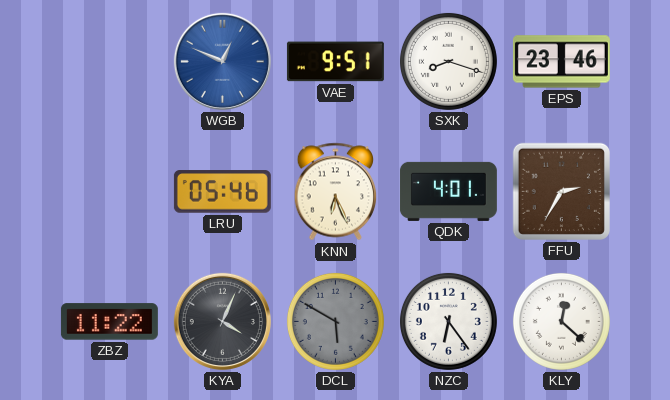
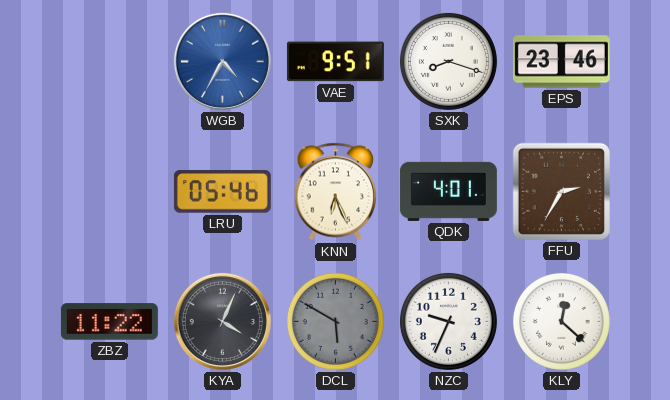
WGB: 12:49 -> 4:35 (222, 61)
NZC: 6:24 -> 9:34 (448, 321)
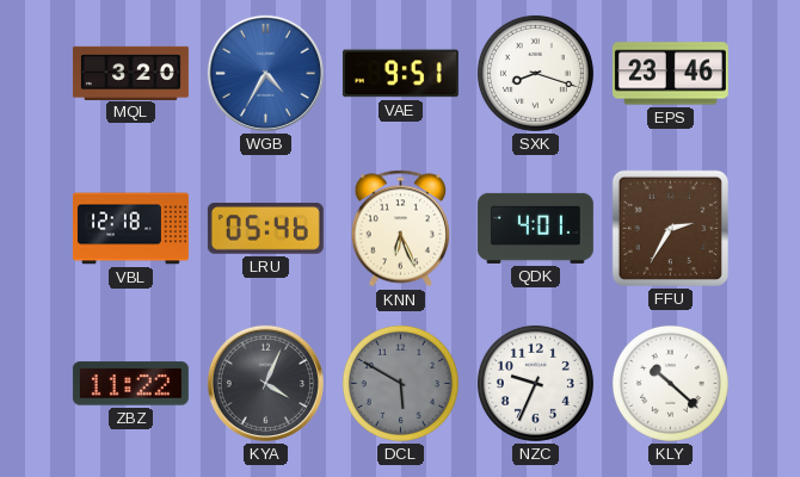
MQL: none -> 3:20 (130, 73)
VBL: none -> 12:18 (130, 229)
KLY: 12:22 -> 10:22 (670, 383)
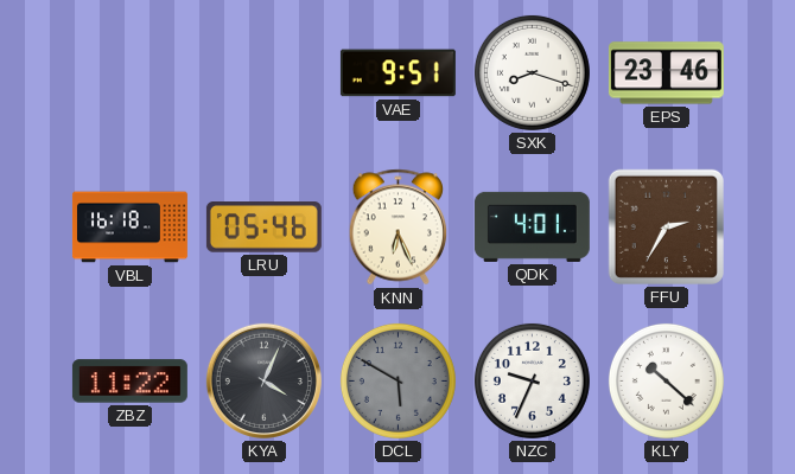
MQL: 3:20 -> none (130, 73)
WGB: 4:35 -> none (265, 73)
VBL: 12:18 -> 16:18 (129, 228)
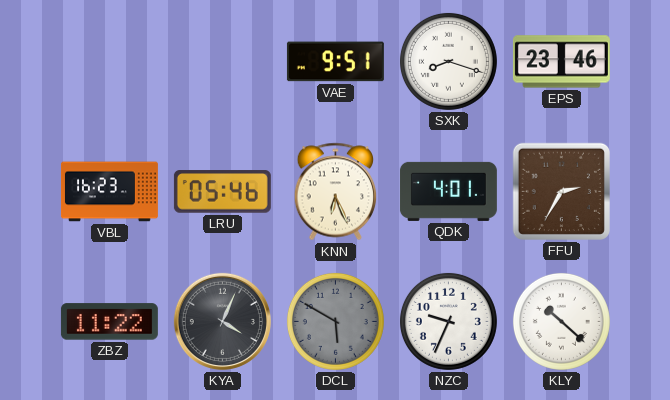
VBL: 16:18 -> 16:23 (109, 192)
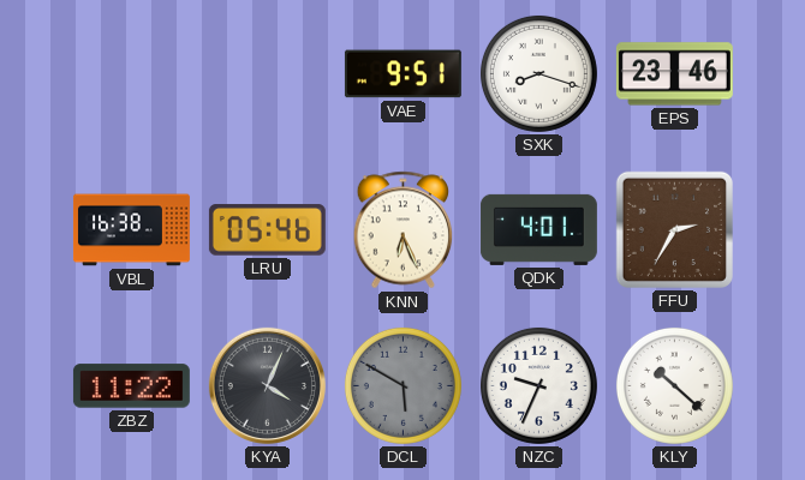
VBL: 16:23 -> 16:38 (131, 230)
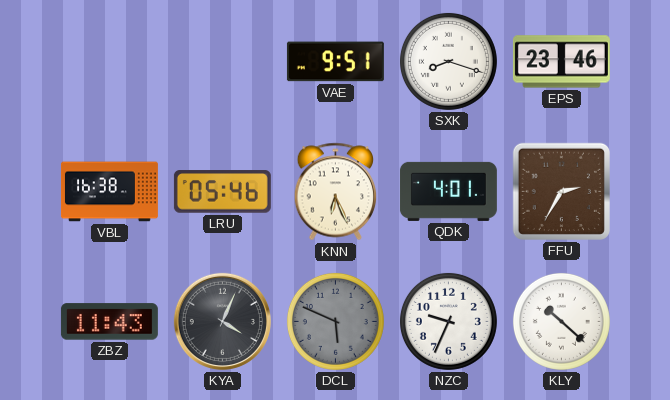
ZBZ: 11:22 -> 11:43 (109, 322)
DCL: 5:50 -> 5:49 (335, 321)
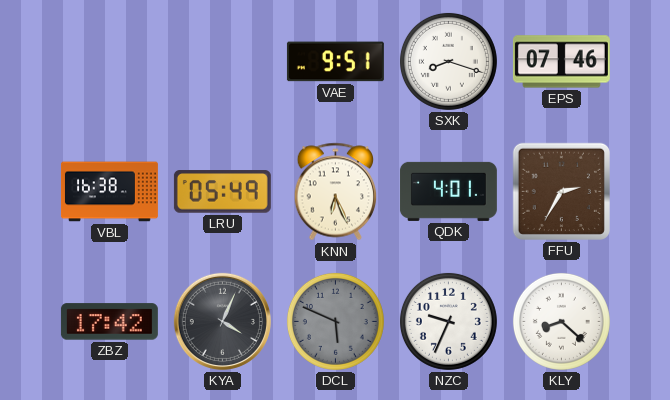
EPS: 23:46 -> 07:46 (561, 62)
LRU: 05:46 -> 05:49 (222, 192)
ZBZ: 11:43 -> 17:42 (109, 322)
KLY: 10:22 -> 8:22 (561, 321)
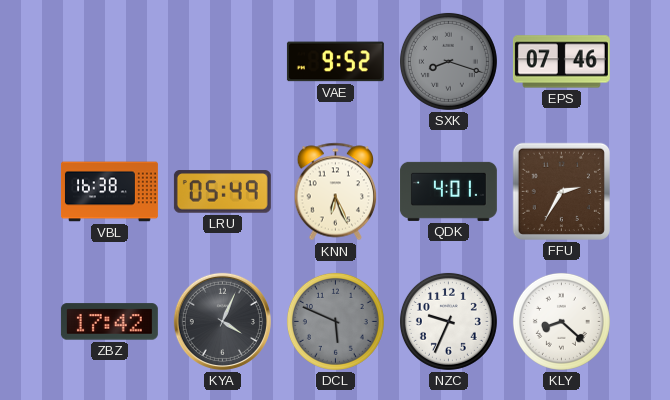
VAE: 9:51 -> 9:52 (335, 62)
SXK dial: white -> grey (448, 61)
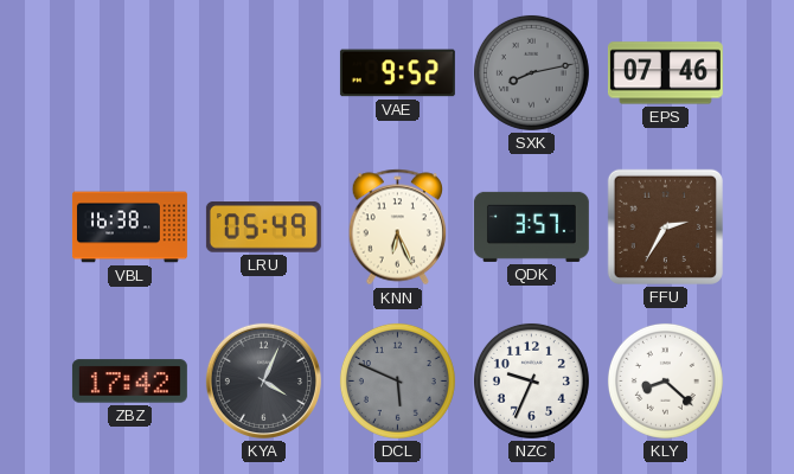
SXK: 8:18 -> 8:13 (531, 72)
QDK: 4:01 -> 3:57 (531, 226)
